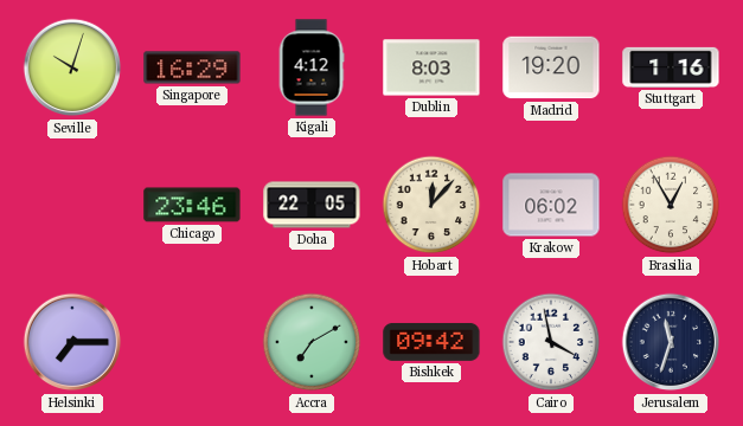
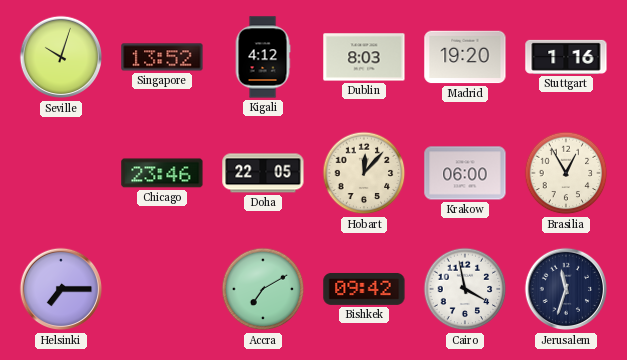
Singapore: 16:29 -> 13:52 (162, 57)
Krakow: 06:02 -> 06:00 (465, 173)
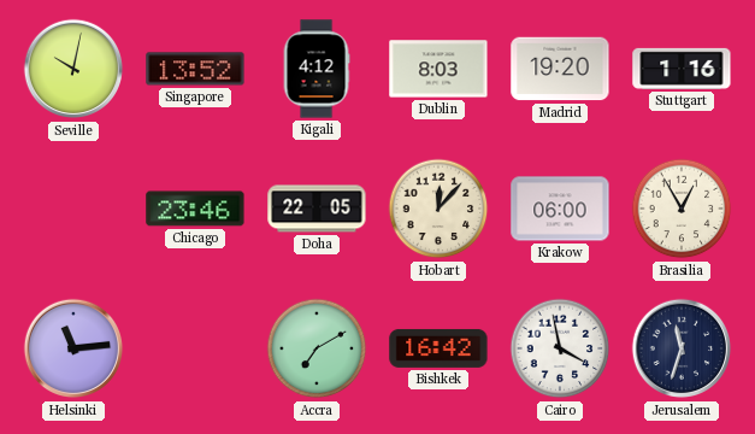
Seville: 10:03 -> 10:02 (73, 69)
Helsinki: 7:15 -> 11:14 (73, 348)
Bishkek: 09:42 -> 16:42 (438, 348)
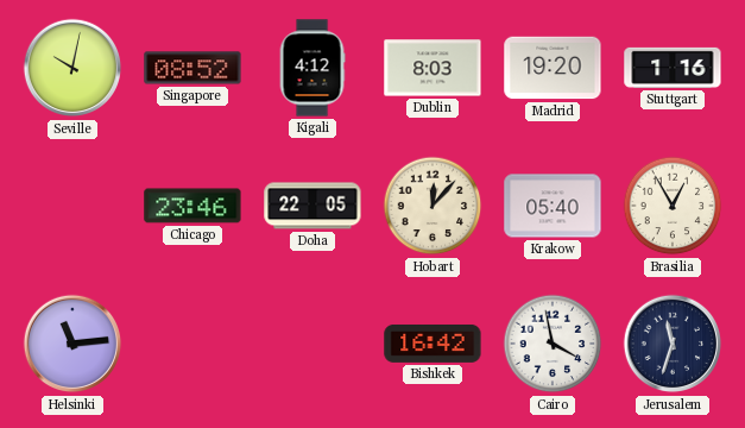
Singapore: 13:52 -> 08:52 (192, 68)
Krakow: 06:00 -> 05:40 (553, 206)
Accra: 7:10 -> none (317, 348)
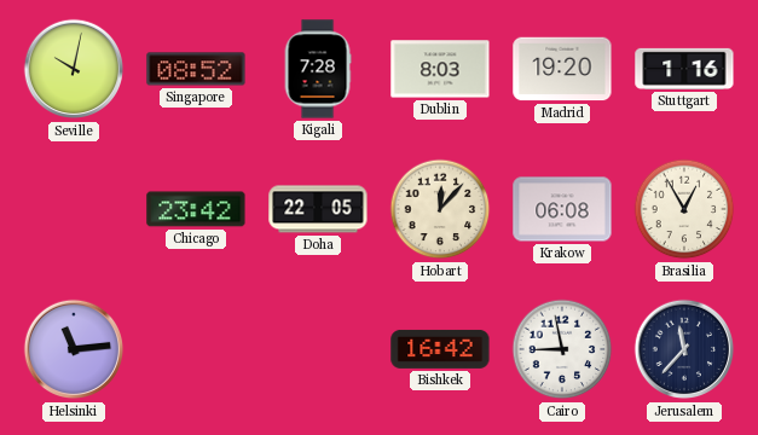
Kigali: 4:12 -> 7:28 (318, 69)
Chicago: 23:46 -> 23:42 (196, 209)
Krakow: 05:40 -> 06:08 (562, 209)
Cairo: 3:58 -> 8:58 (562, 349)
Jerusalem: 11:33 -> 11:37 (684, 349)
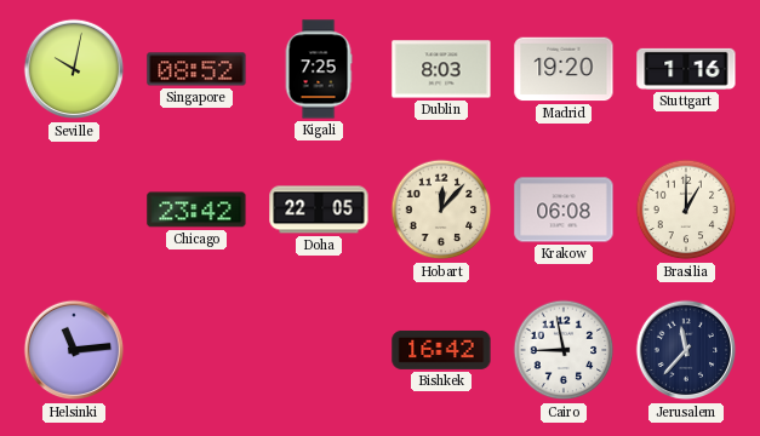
Kigali: 7:28 -> 7:25 (319, 69)
Brasilia: 12:55 -> 1:00 (686, 210)
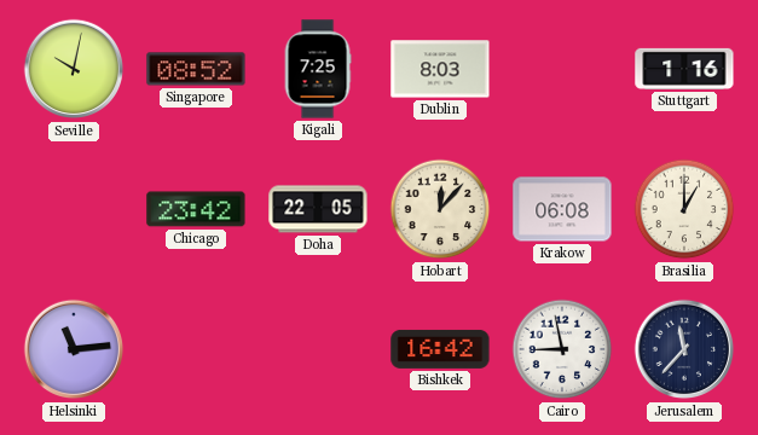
Madrid: 19:20 -> none (564, 69)
